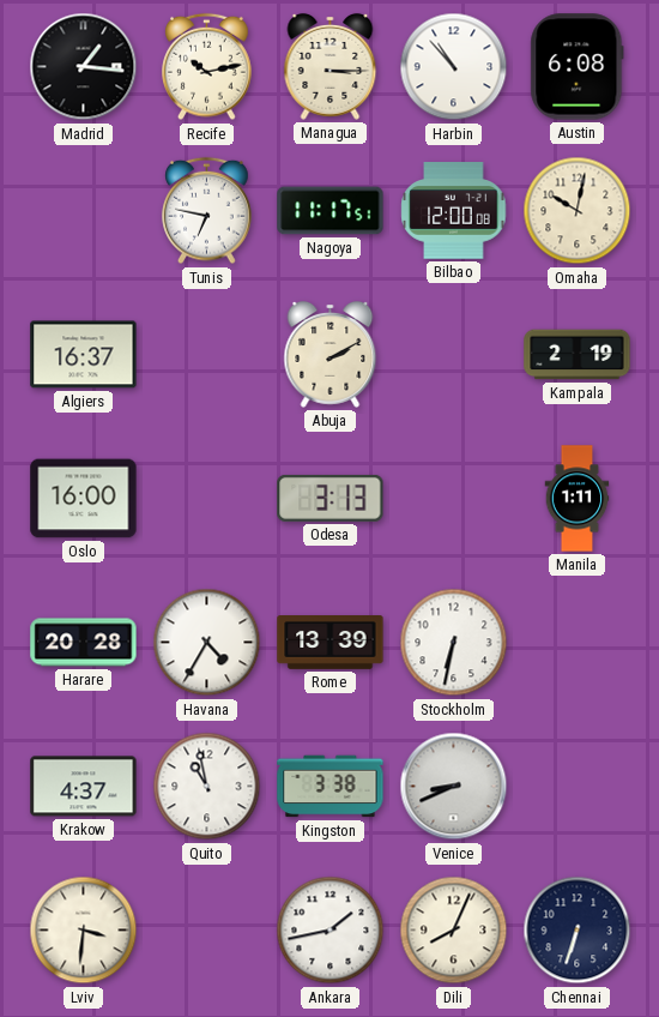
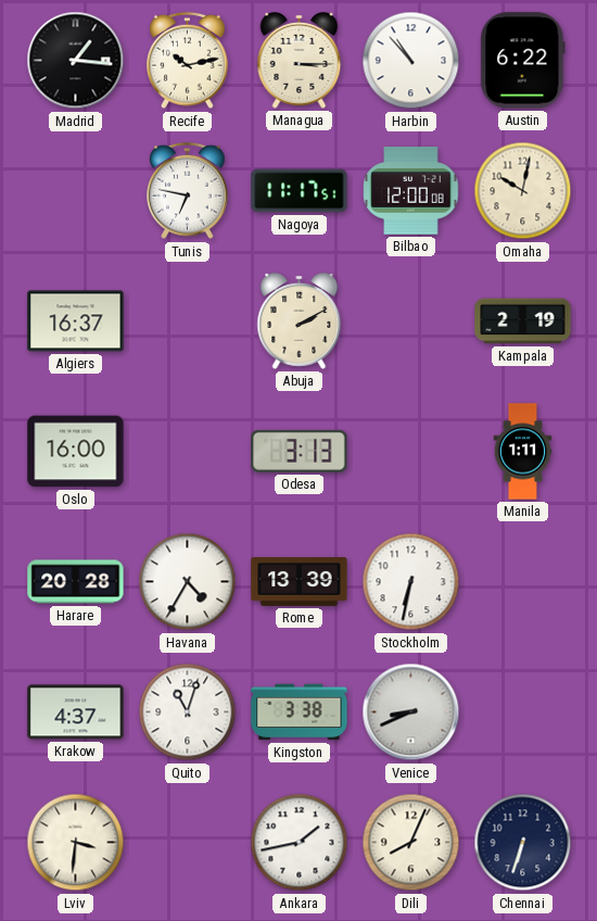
Austin: 6:08 -> 6:22 (523, 61)
Quito: 10:58 -> 11:03 (188, 712)
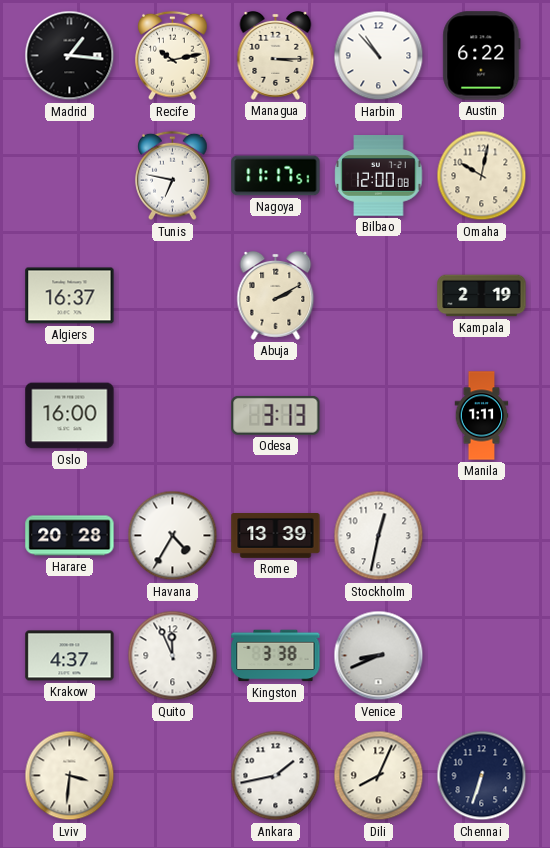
Stockholm: 6:32 -> 12:32 (379, 536)
Quito: 11:03 -> 11:56 (173, 656)
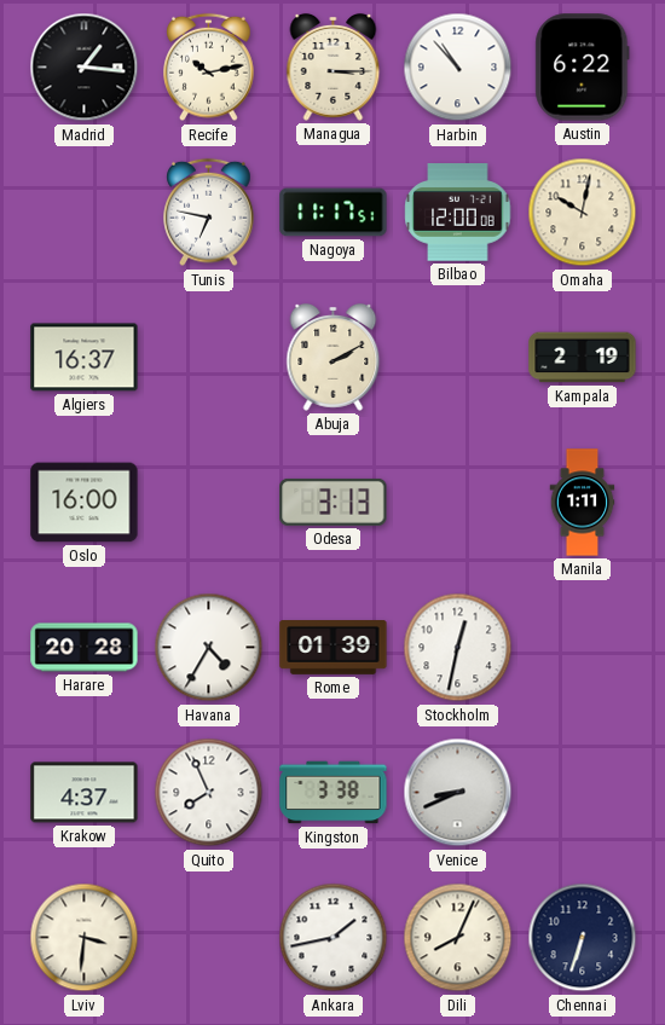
Rome: 13:39 -> 01:39 (334, 648)
Quito: 11:56 -> 7:56 (209, 793)
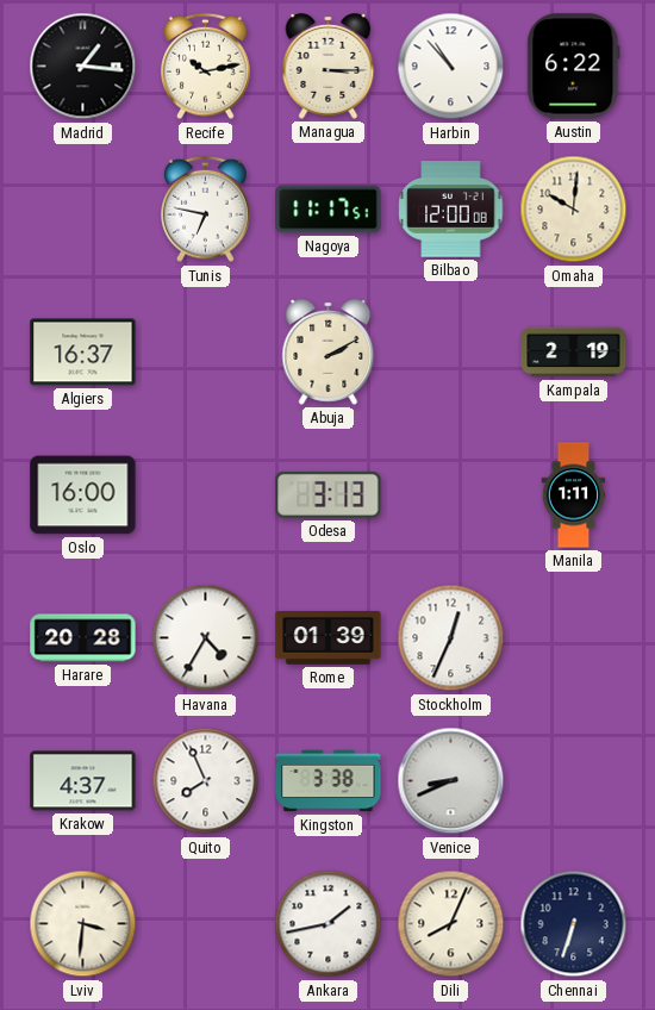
Omaha: 10:02 -> 10:01 (574, 210)
Stockholm: 12:32 -> 12:34 (451, 638)
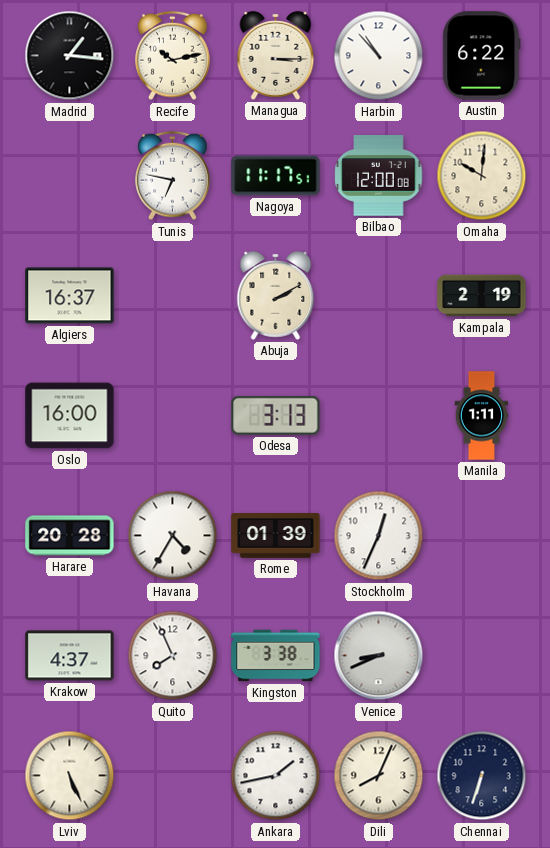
Lviv: 3:31 -> 5:26 (70, 776)
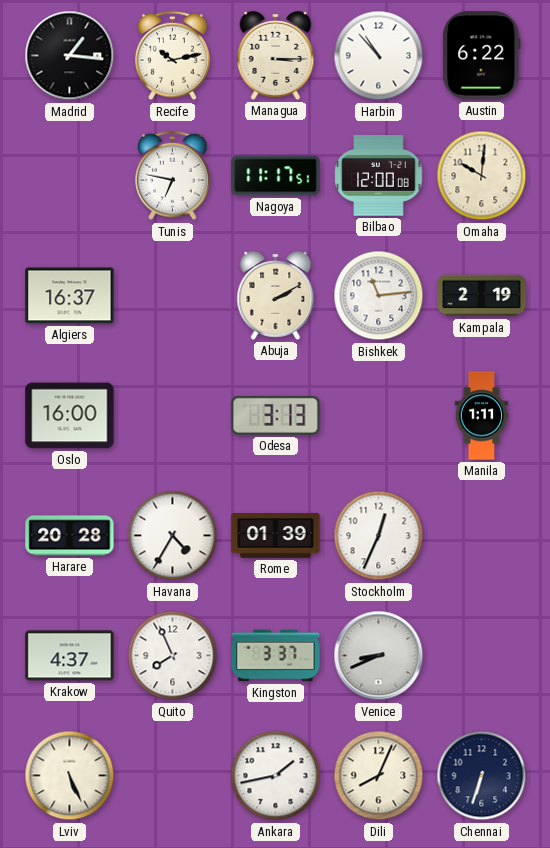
Bishkek: none -> 11:14 (379, 296)
Kingston: 3:38 -> 3:37 (276, 656)
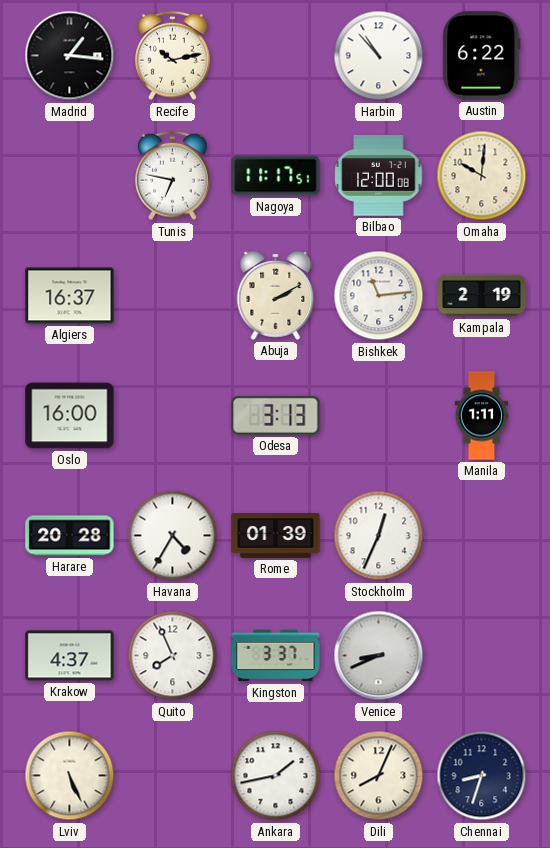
Managua: 3:15 -> none (276, 55)
Chennai: 6:33 -> 8:33 (482, 776)
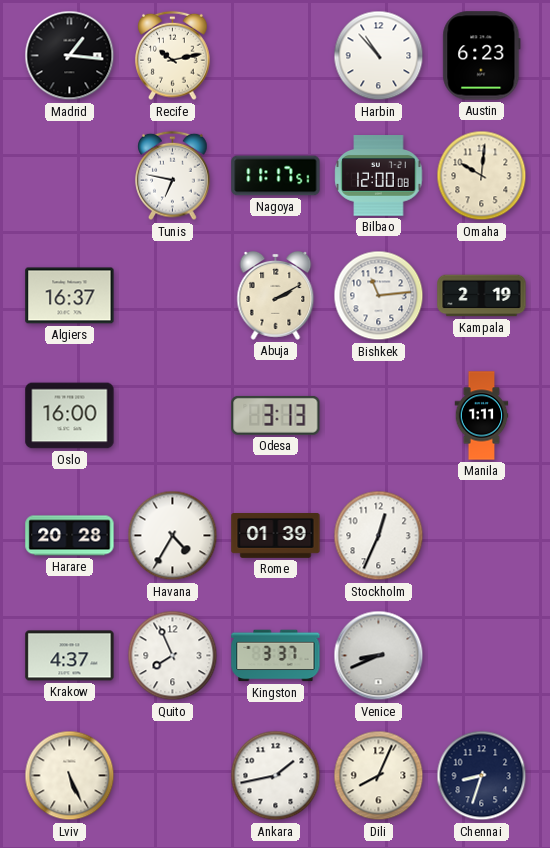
Austin: 6:22 -> 6:23 (482, 56)
